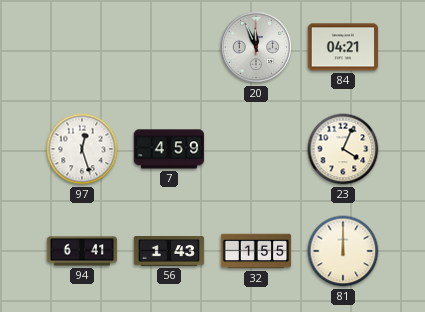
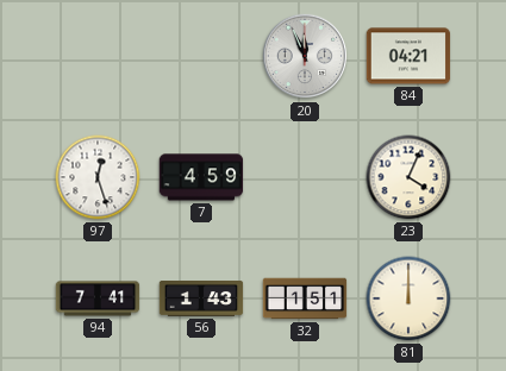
94: 6:41 -> 7:41 (98, 298)
32: 1:55 -> 1:51 (305, 298)
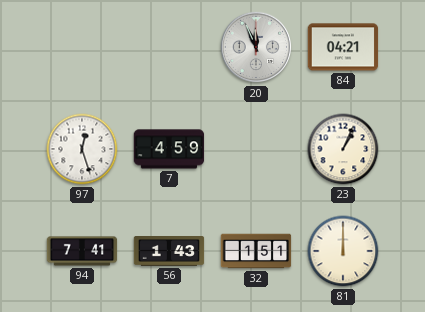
23: 4:04 -> 1:04 (343, 149)
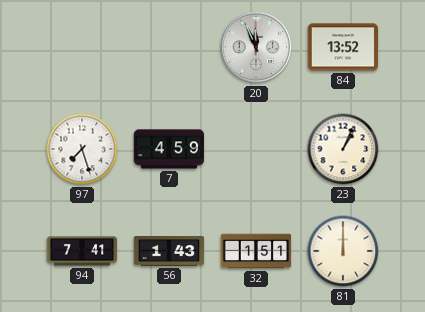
84: 04:21 -> 13:52 (343, 47)
97: 12:27 -> 7:27 (82, 149)
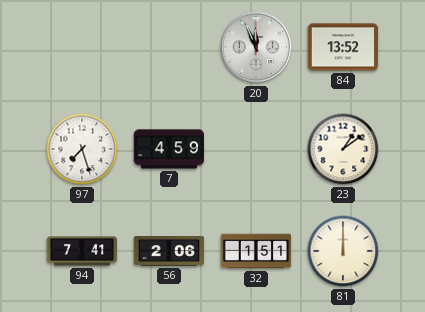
23: 1:04 -> 1:09 (343, 149)
56: 1:43 -> 2:06 (169, 252)
